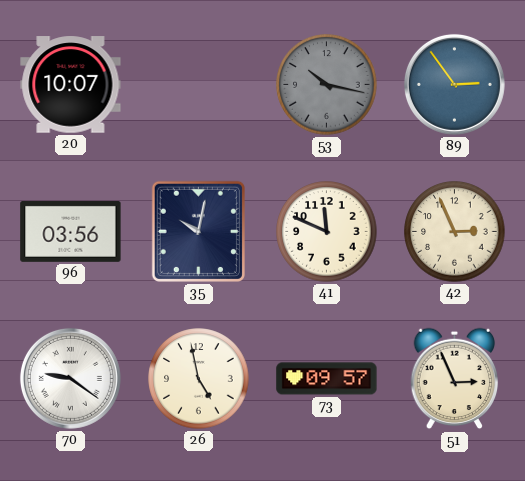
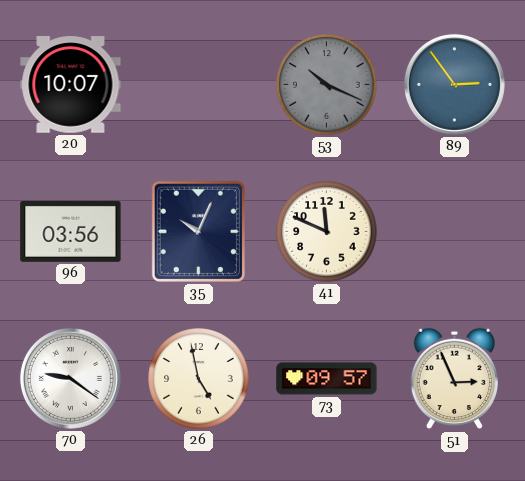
53: 10:17 -> 10:19 (327, 85)
35: 10:02 -> 10:04 (198, 231)
42: 2:56 -> none (455, 232)
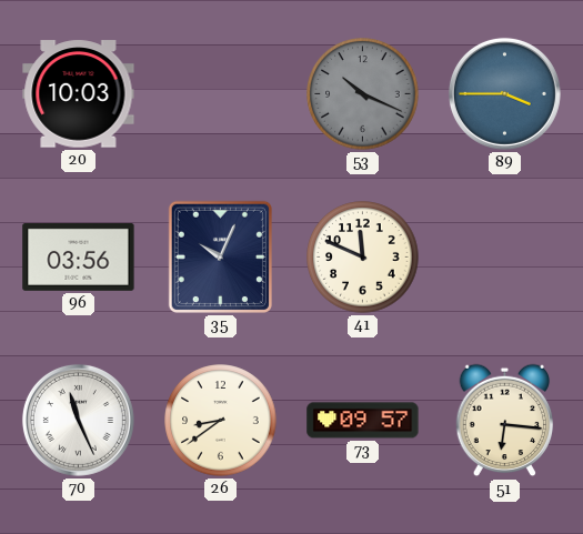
20: 10:07 -> 10:03 (79, 94)
89: 2:54 -> 3:45 (504, 93)
70: 9:21 -> 11:26 (78, 420)
26: 4:58 -> 8:39 (221, 421)
51: 2:56 -> 6:16 (505, 421)
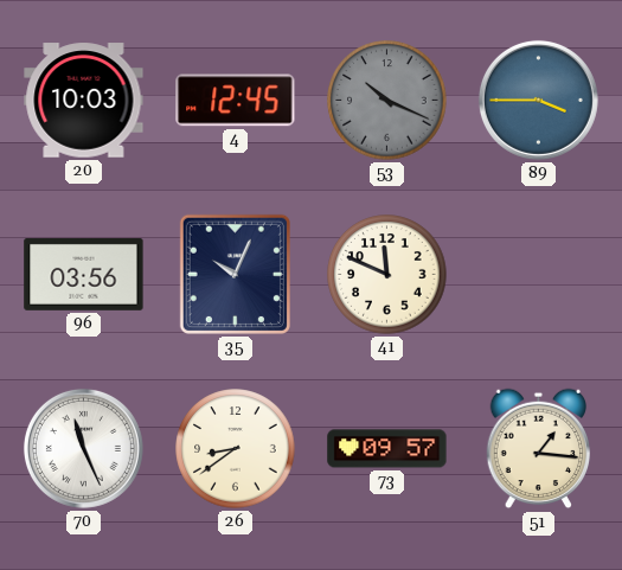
4: none -> 12:45 (236, 101)
51: 6:16 -> 1:16 (539, 449)
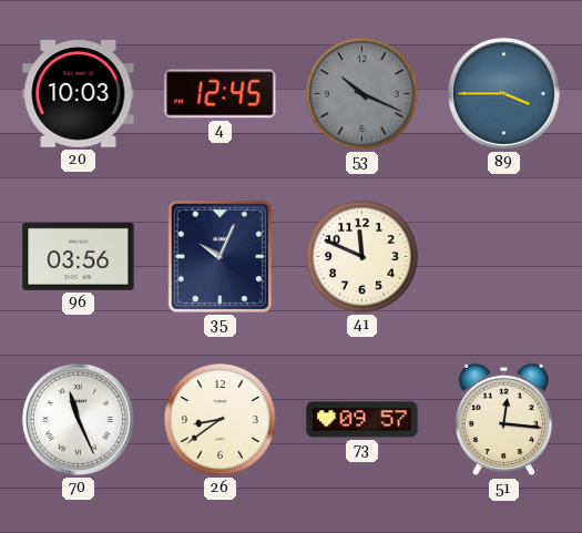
51: 1:16 -> 12:16 (504, 420)
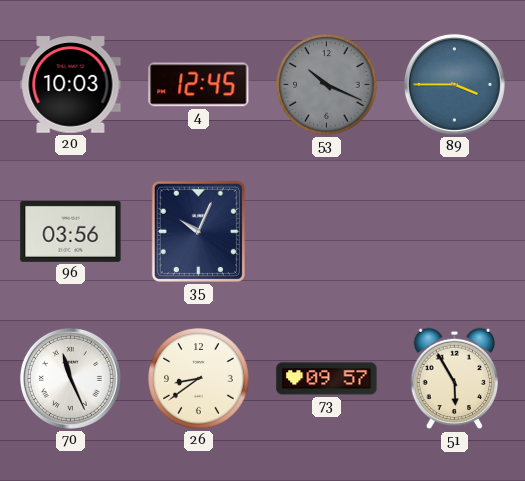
41: 11:49 -> none (363, 257)
51: 12:16 -> 5:55 (455, 379)
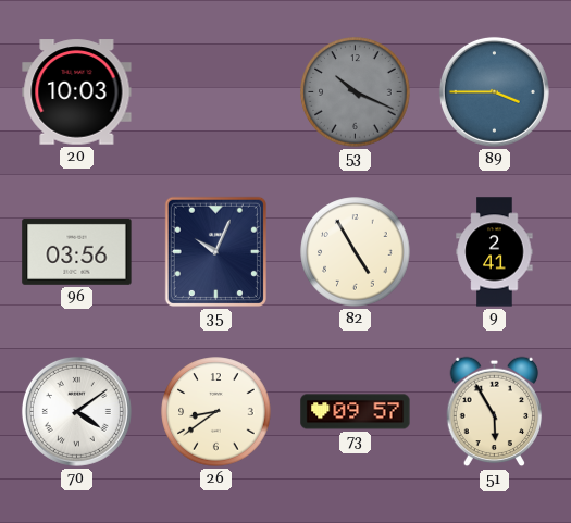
4: 12:45 -> none (199, 85)
82: none -> 4:55 (356, 252)
9: none -> 2:41 (495, 252)
70: 11:26 -> 4:09 (76, 411)
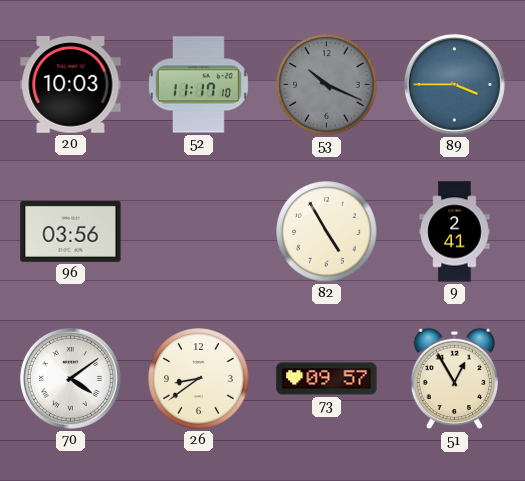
52: none -> 11:17 (199, 85)
35: 10:04 -> none (215, 251)
51: 5:55 -> 12:55 (455, 379)
